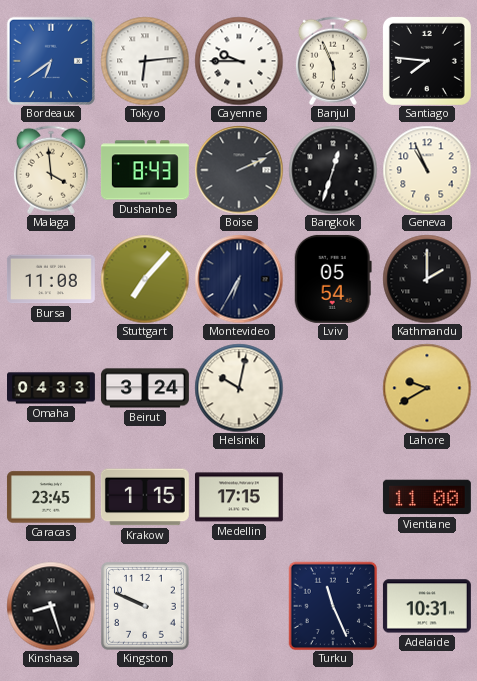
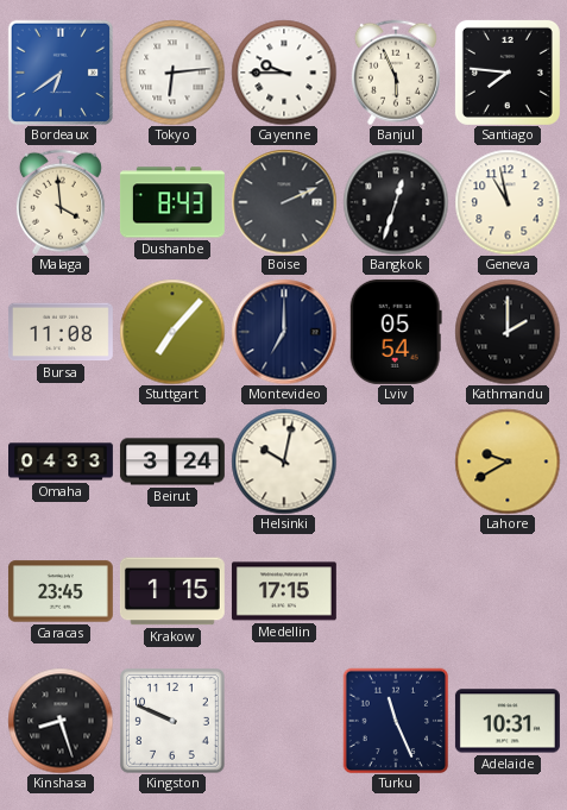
Geneva: 10:56 -> 10:58 (508, 202)
Montevideo: 6:35 -> 7:00 (284, 332)
Vientiane: 11:00 -> none (427, 497)
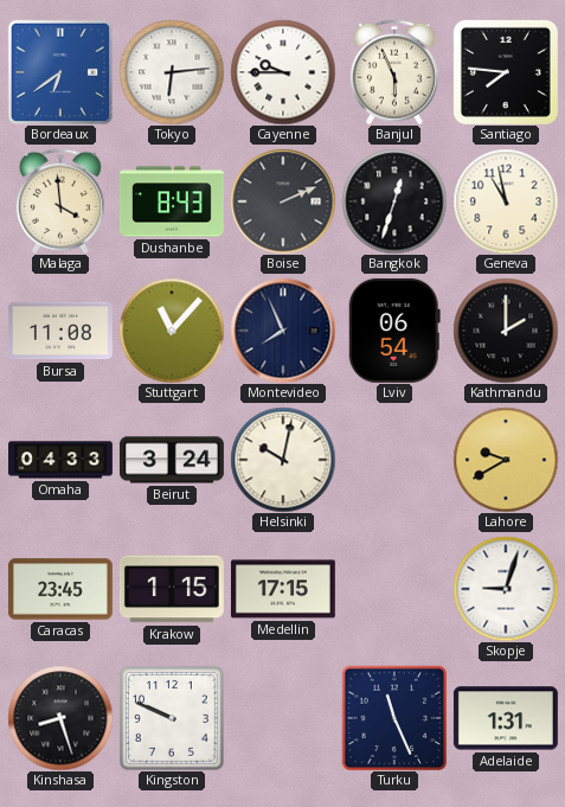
Stuttgart: 7:07 -> 11:07 (172, 331)
Montevideo: 7:00 -> 7:56 (283, 331)
Lviv: 05:54 -> 06:54 (394, 331)
Skopje: none -> 9:03 (506, 589)
Adelaide: 10:31 -> 1:31 (506, 718)
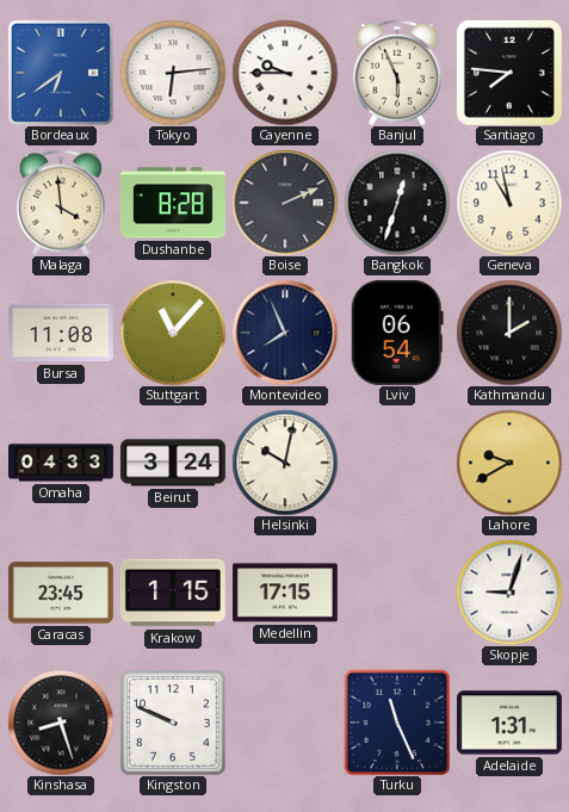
Dushanbe: 8:43 -> 8:28 (173, 203)
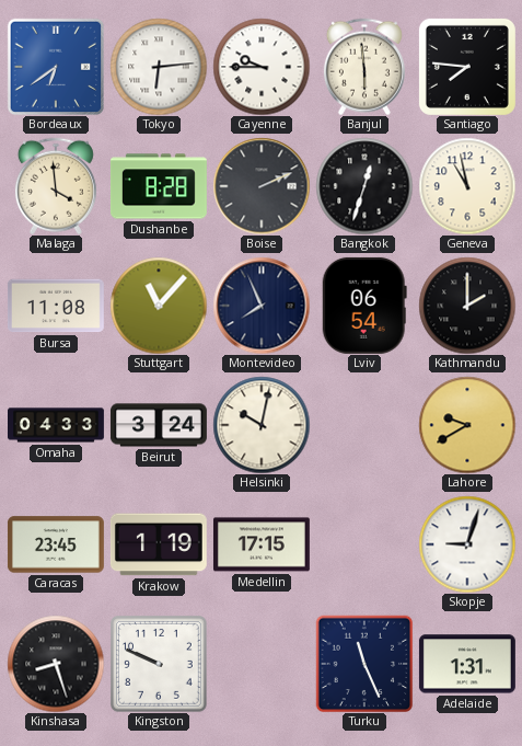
Banjul: 5:56 -> 5:59 (364, 67)
Krakow: 1:15 -> 1:19 (159, 544)
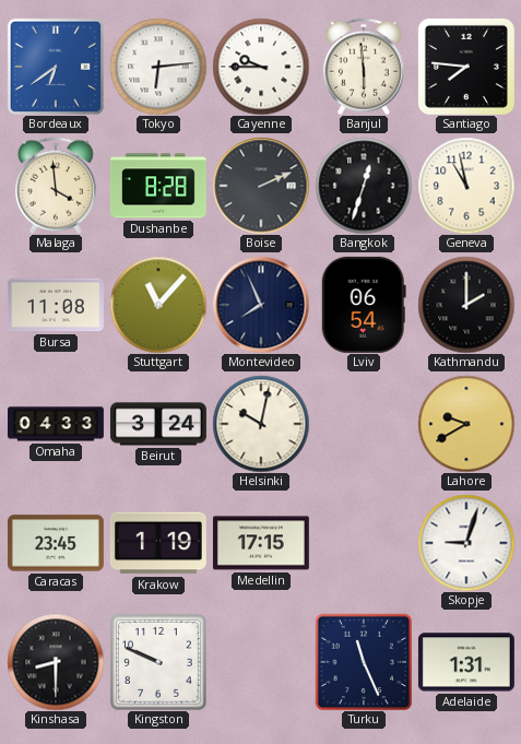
Kinshasa: 8:27 -> 8:30 (56, 662)
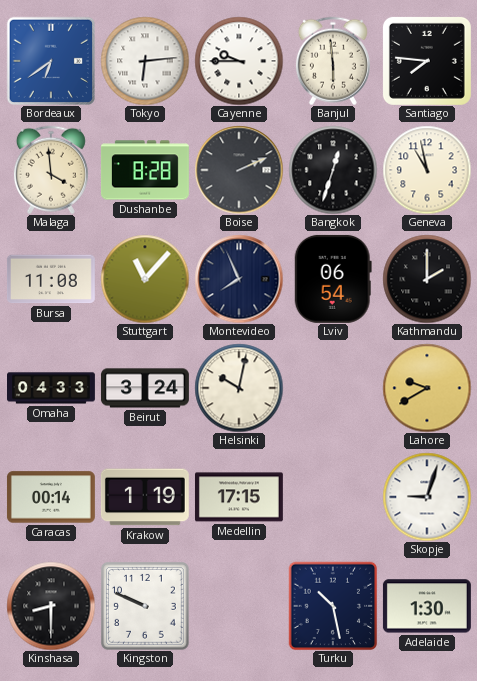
Caracas: 23:45 -> 00:14 (51, 497)
Turku: 11:26 -> 10:28 (333, 606)
Adelaide: 1:31 -> 1:30 (427, 606)
